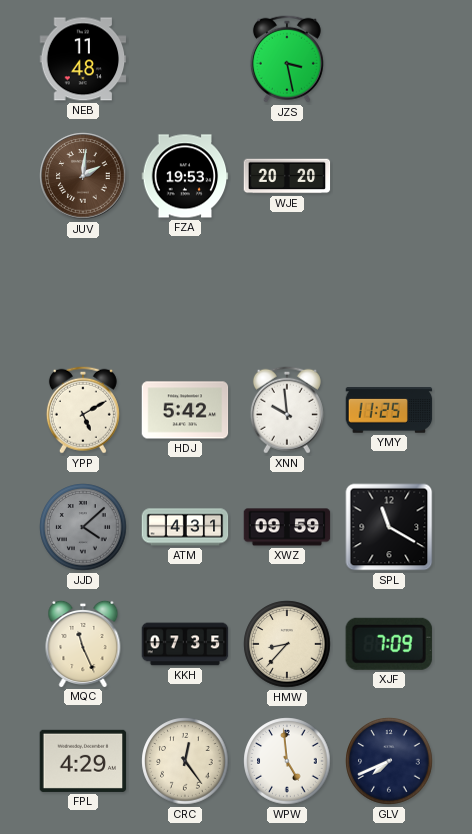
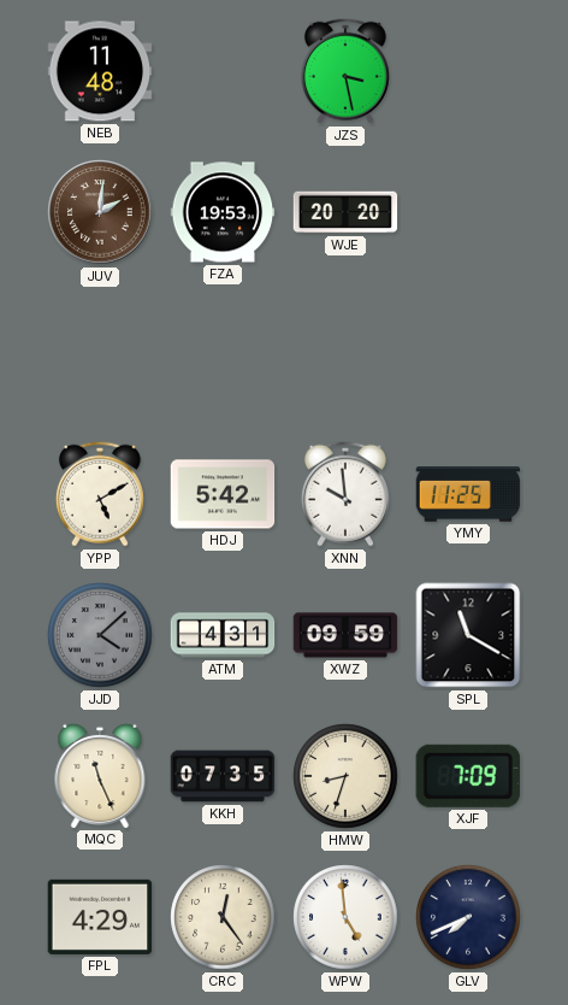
HMW: 8:37 -> 8:33 (345, 776)
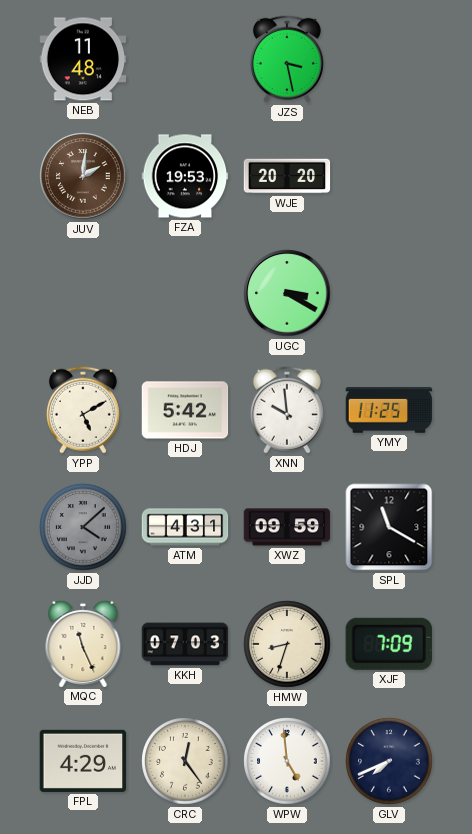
UGC: none -> 3:20 (287, 293)
KKH: 07:35 -> 07:03 (185, 644)
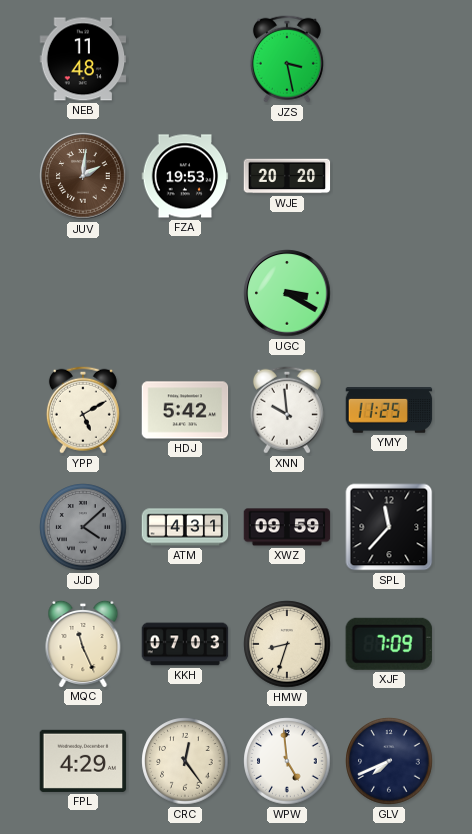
SPL: 11:20 -> 11:37 (389, 527)
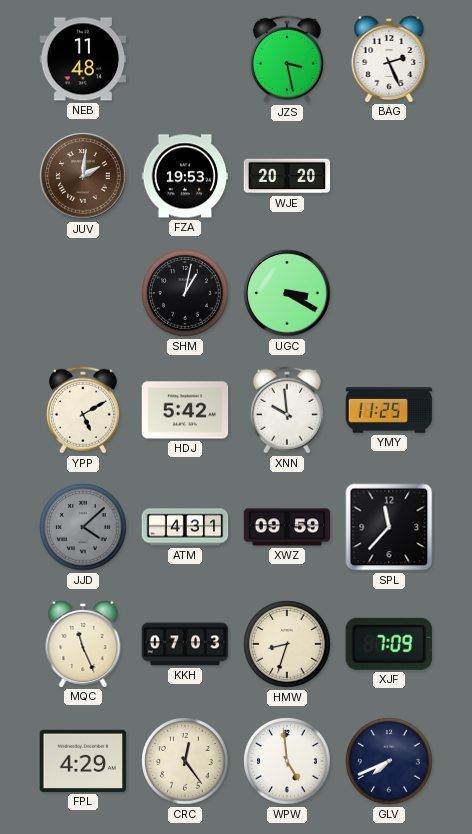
BAG: none -> 2:26 (389, 58)
SHM: none -> 1:02 (185, 293)
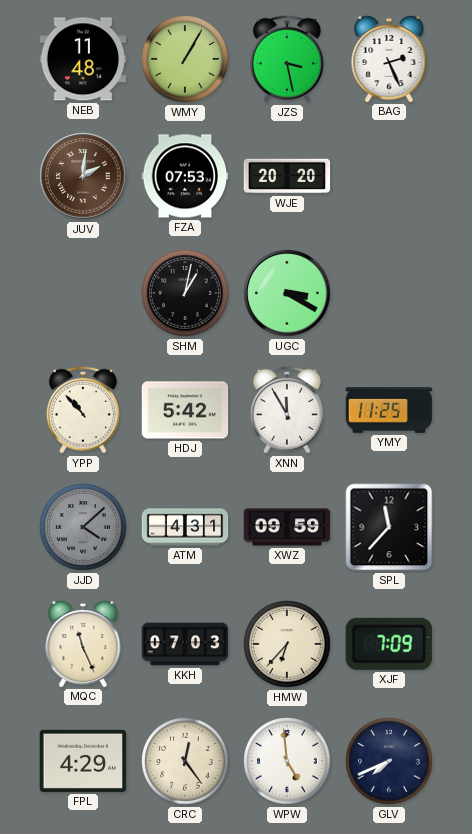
WMY: none -> 1:05 (185, 59)
FZA: 19:53 -> 07:53 (185, 176)
YPP: 5:10 -> 10:53 (83, 410)
XNN: 9:59 -> 11:55 (287, 410)
HMW: 8:33 -> 6:37 (287, 644)
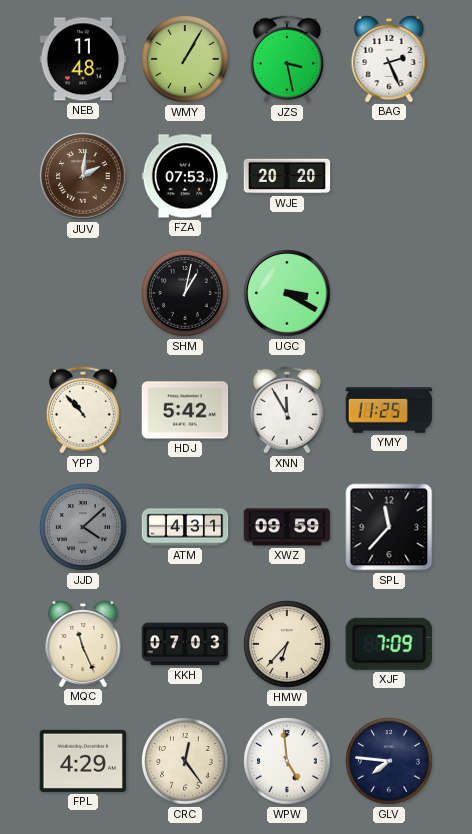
GLV: 7:41 -> 7:46 (389, 761)
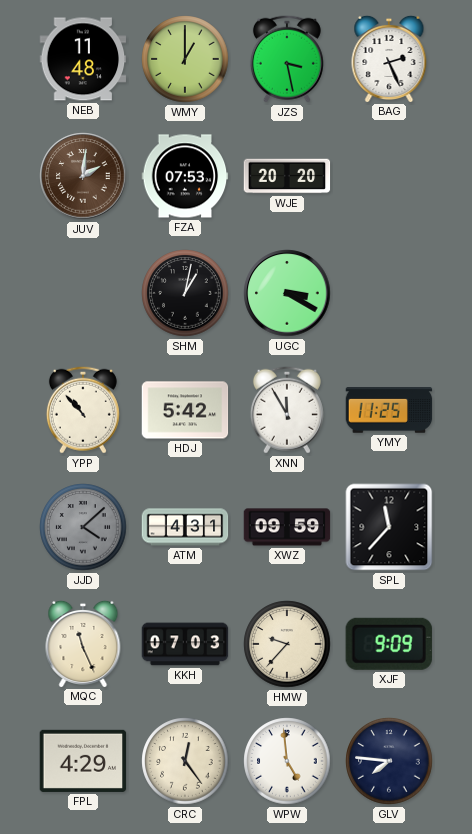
WMY: 1:05 -> 1:00 (185, 59)
HMW: 6:37 -> 9:37 (287, 644)
XJF: 7:09 -> 9:09 (389, 644)
